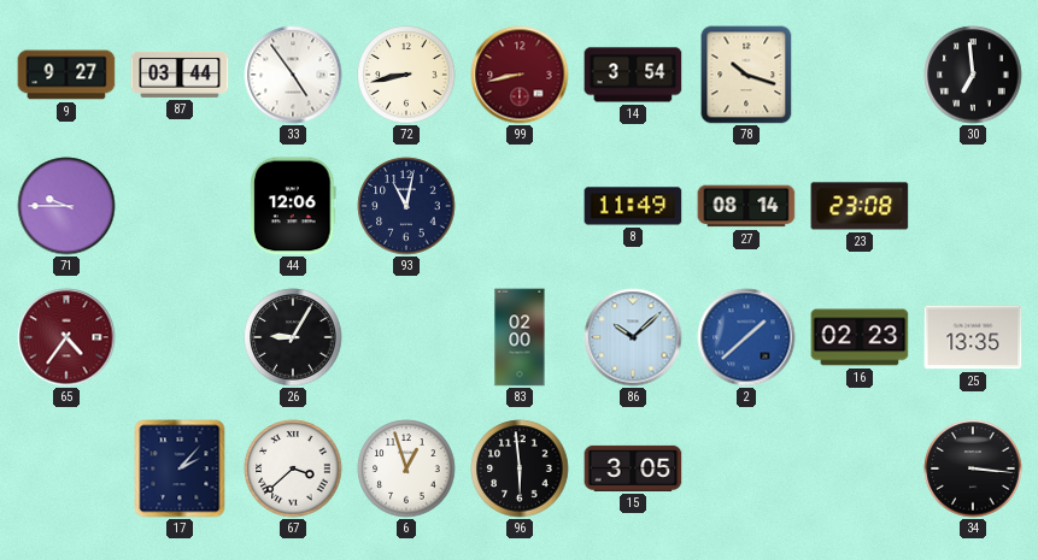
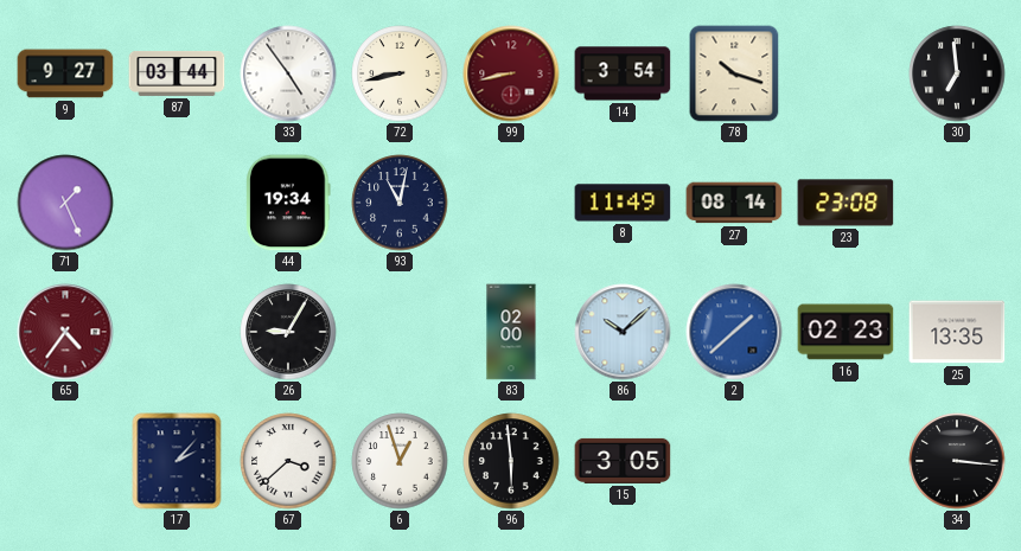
71: 9:45 -> 1:26 (65, 203)
44: 12:06 -> 19:34 (288, 203)
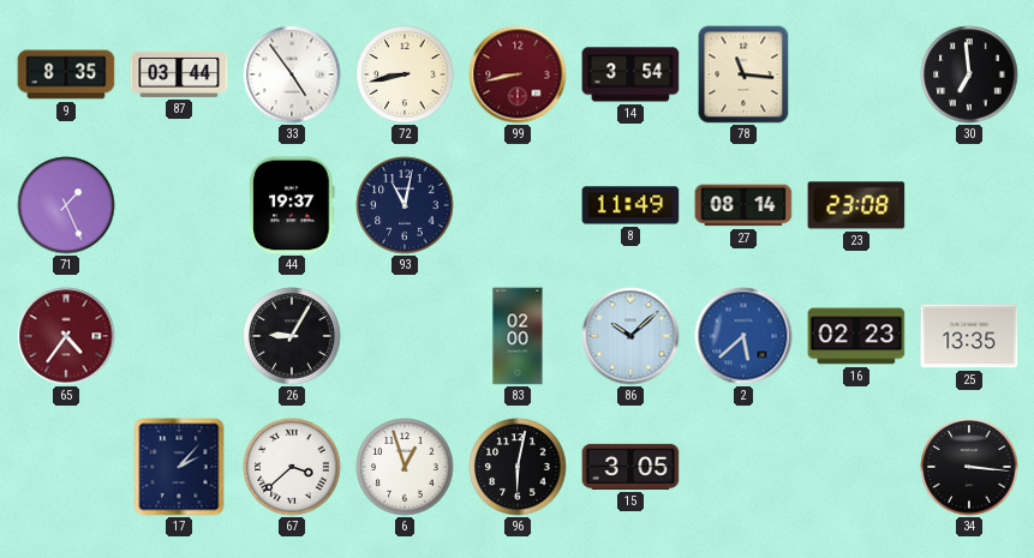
9: 9:27 -> 8:35 (66, 74)
78: 10:18 -> 11:16 (743, 74)
44: 19:34 -> 19:37 (292, 205)
2: 1:38 -> 5:38 (743, 336)
96: 5:59 -> 6:02 (518, 467)
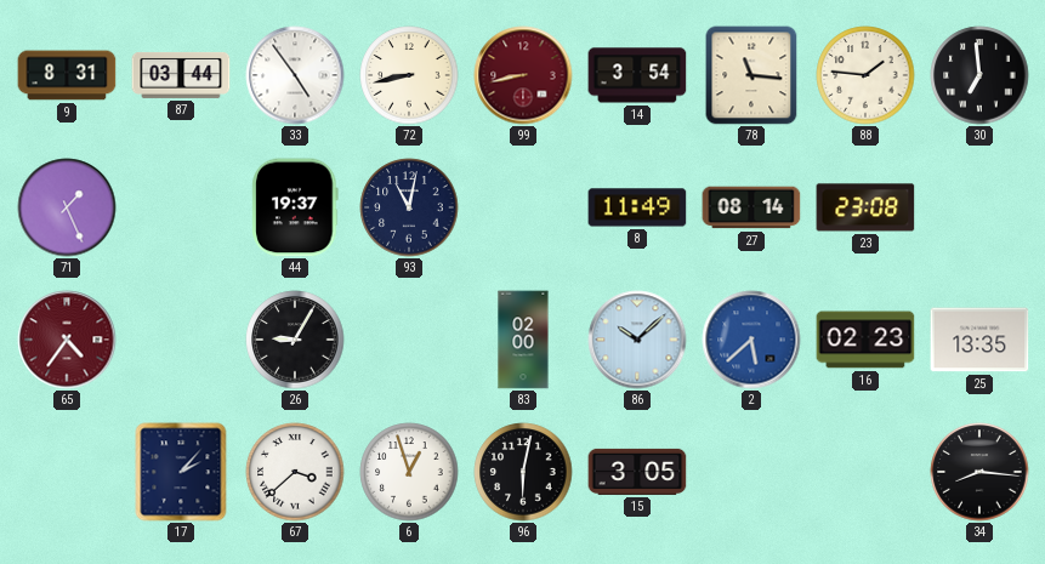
9: 8:35 -> 8:31 (67, 75)
88: none -> 1:46 (865, 75)
34: 3:16 -> 8:16 (979, 472)
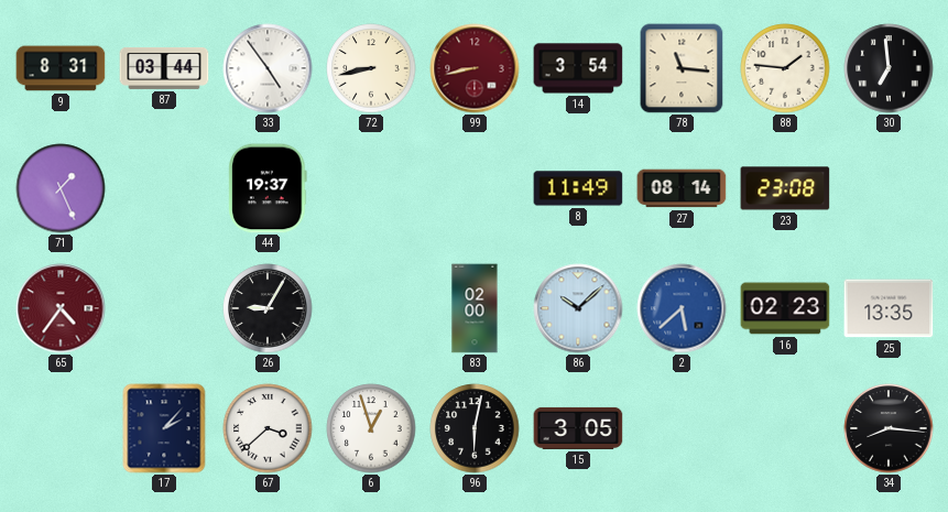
93: 11:02 -> none (409, 207)
